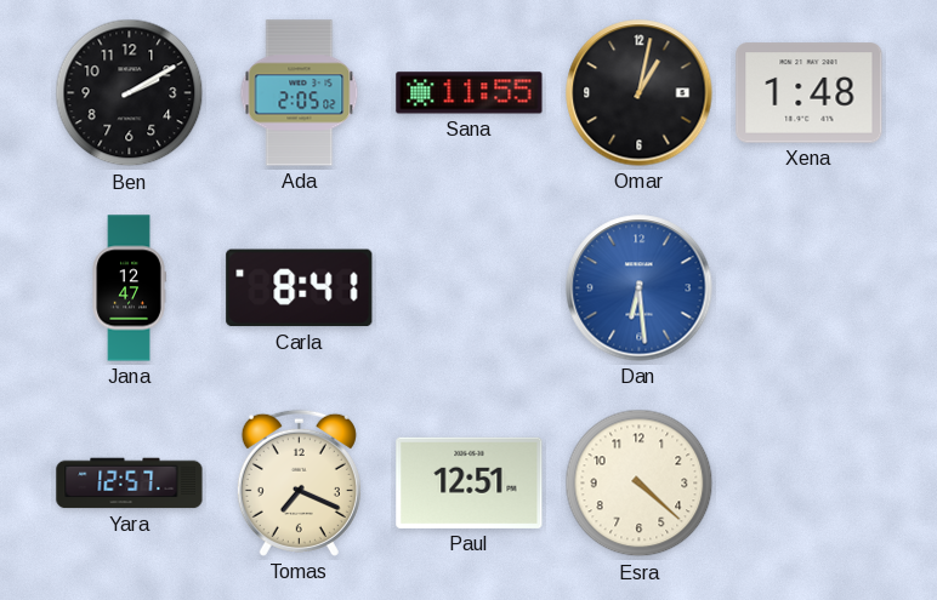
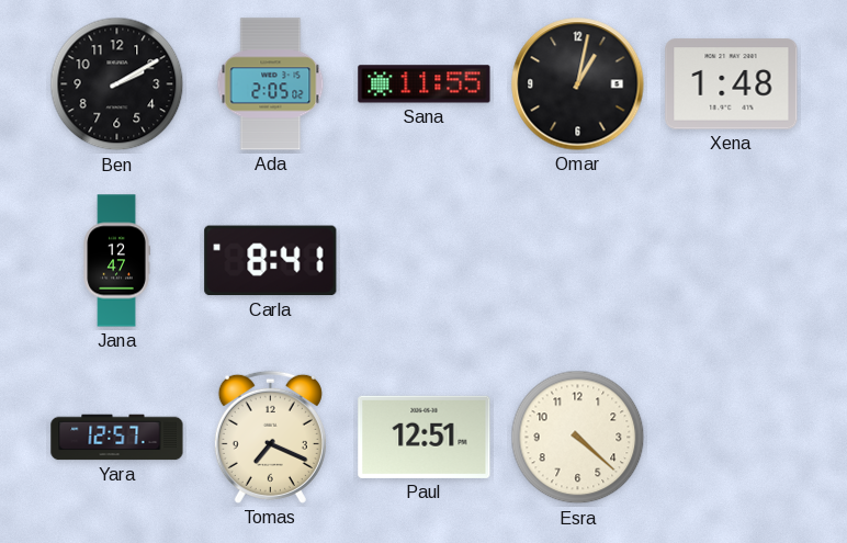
Dan: 6:29 -> none (640, 288)
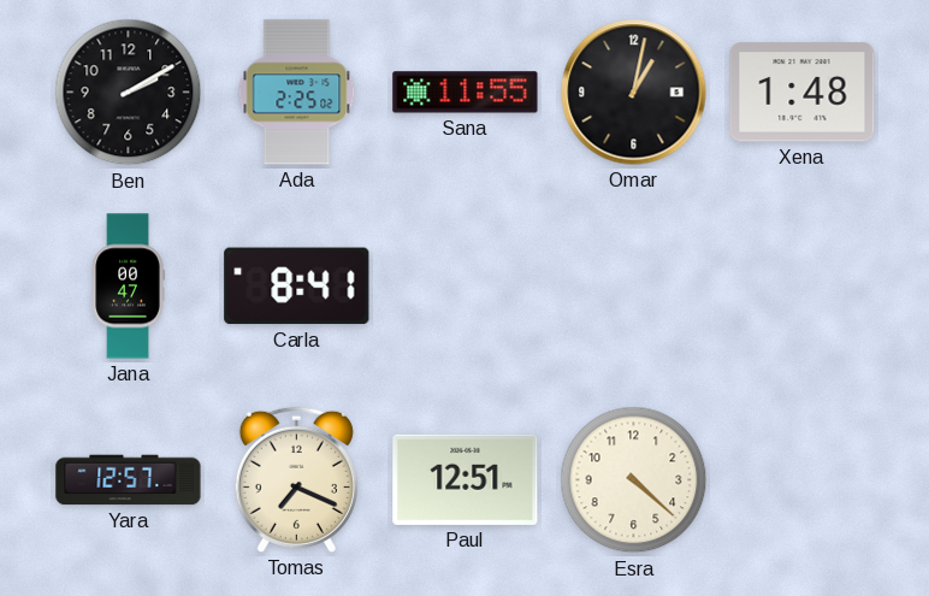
Ada: 2:05 -> 2:25 (297, 93)
Jana: 12:47 -> 00:47 (128, 287)
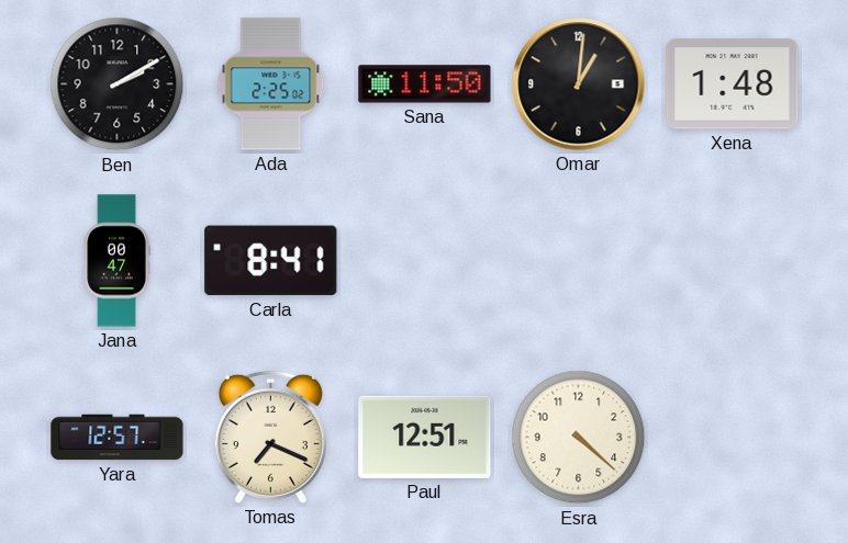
Sana: 11:55 -> 11:50 (425, 84)
Omar: 1:02 -> 1:01 (579, 84)
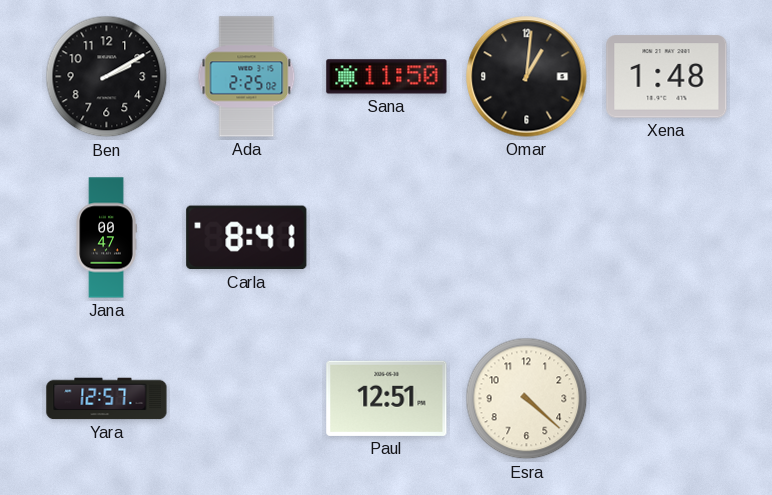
Tomas: 7:19 -> none (270, 437)
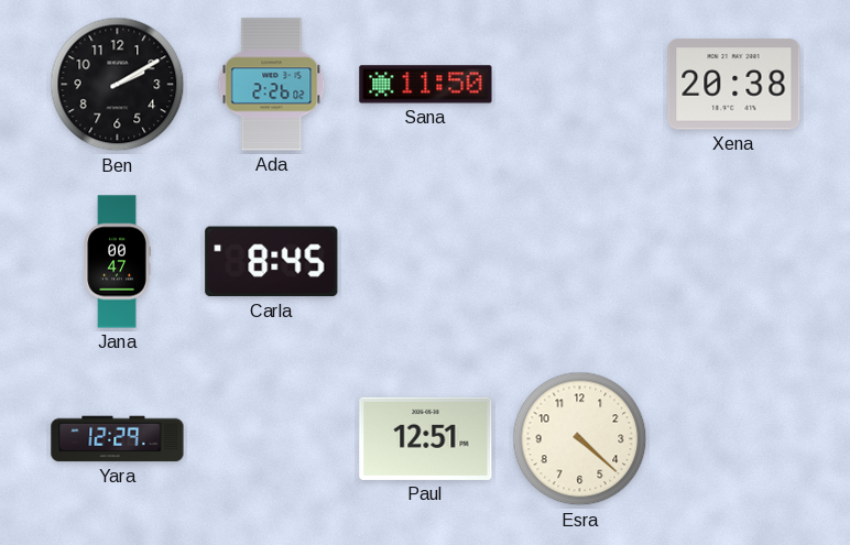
Ada: 2:25 -> 2:26 (272, 85)
Omar: 1:01 -> none (527, 77)
Xena: 1:48 -> 20:38 (734, 85)
Carla: 8:41 -> 8:45 (272, 262)
Yara: 12:57 -> 12:29 (118, 439)
